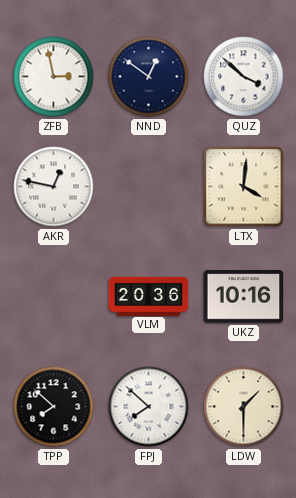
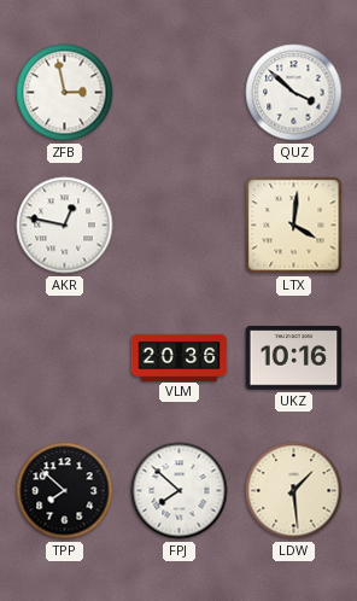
NND: 12:51 -> none (149, 77)
LDW: 1:30 -> 1:29 (294, 491)
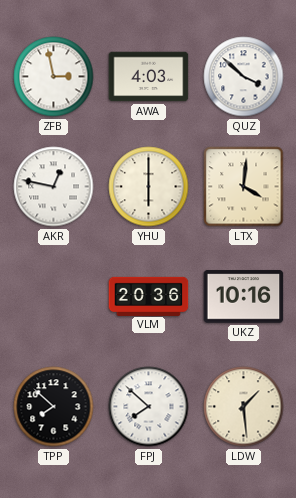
AWA: none -> 4:03 (149, 77)
YHU: none -> 6:00 (149, 187)
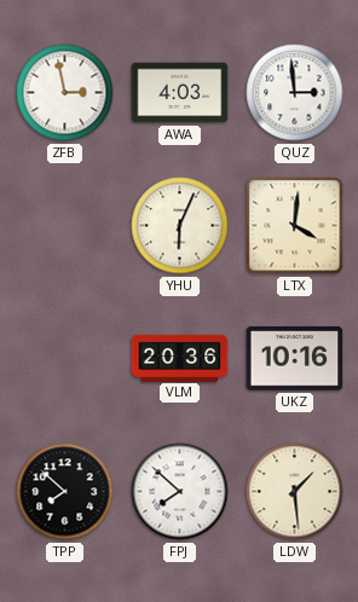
QUZ: 3:52 -> 2:59 (295, 93)
AKR: 12:47 -> none (54, 187)
YHU: 6:00 -> 6:04 (180, 226)
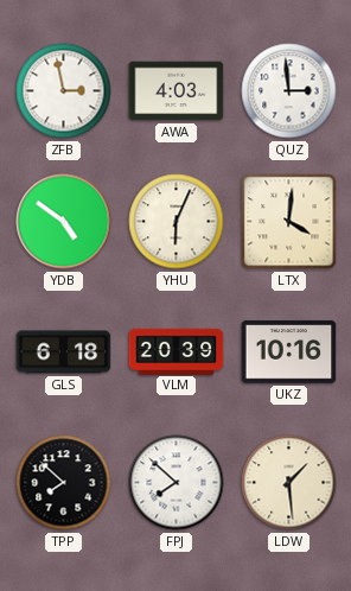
YDB: none -> 4:51 (64, 222)
GLS: none -> 6:18 (64, 352)
VLM: 20:36 -> 20:39 (177, 351)
